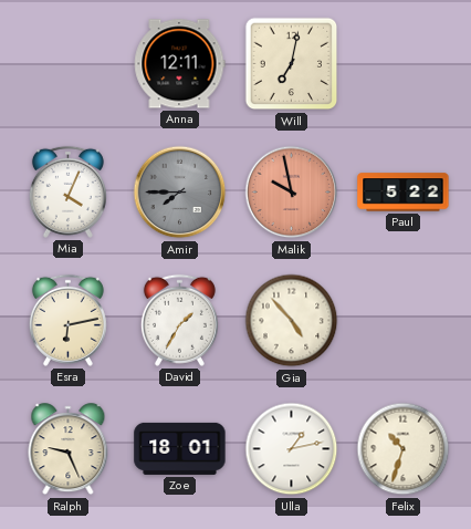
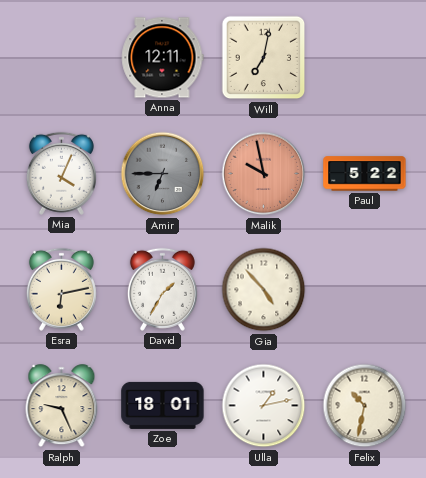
Amir: 7:45 -> 6:45 (163, 174)
Felix: 10:33 -> 10:32 (365, 406)
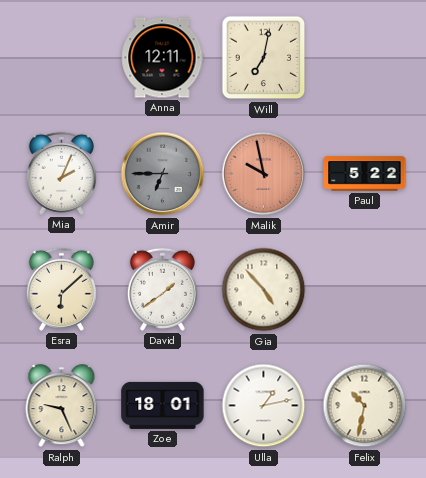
Mia: 4:04 -> 2:04 (61, 173)
Esra: 6:13 -> 6:08 (61, 289)
David: 1:35 -> 1:39 (162, 289)
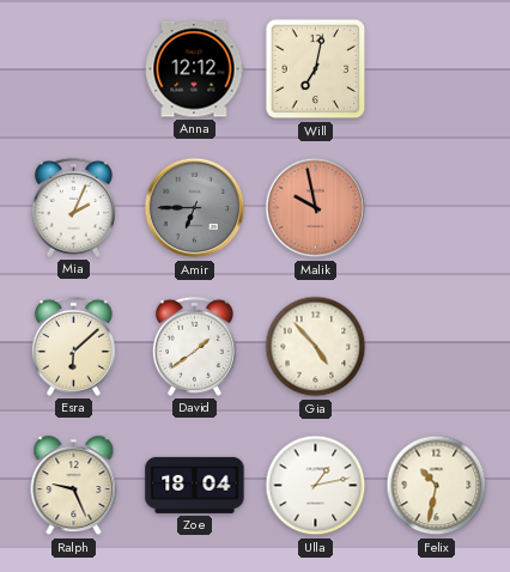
Anna: 12:11 -> 12:12 (195, 69)
Paul: 5:22 -> none (365, 174)
Zoe: 18:01 -> 18:04 (195, 485)
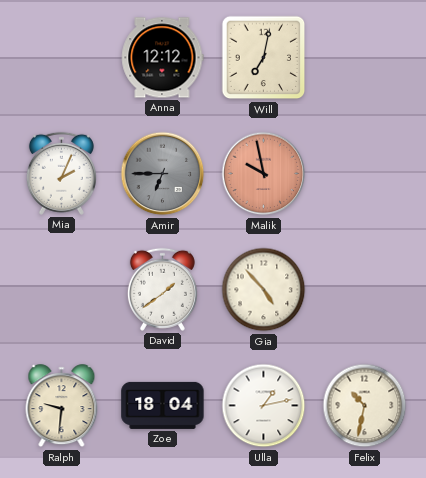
Esra: 6:08 -> none (73, 346)
Ralph: 9:26 -> 9:31 (62, 406)
